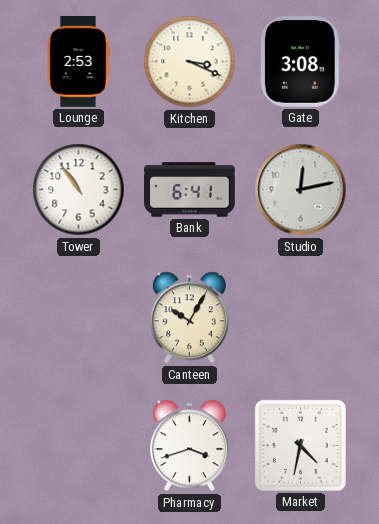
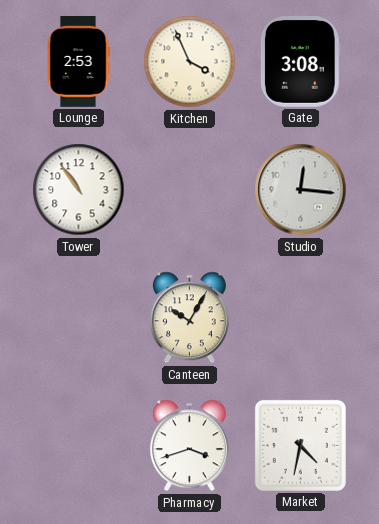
Kitchen: 3:19 -> 3:56 (190, 62)
Bank: 6:41 -> none (190, 190)
Studio: 12:13 -> 12:16 (301, 190)
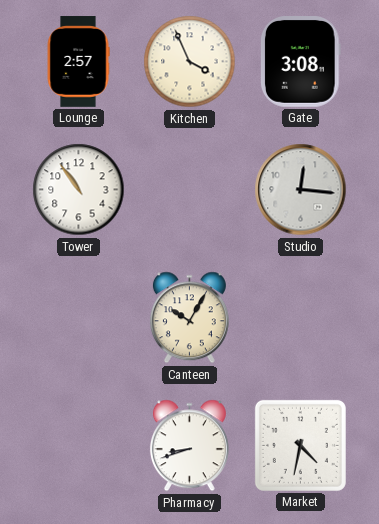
Lounge: 2:53 -> 2:57 (78, 62)
Pharmacy: 3:42 -> 8:42 (189, 446)
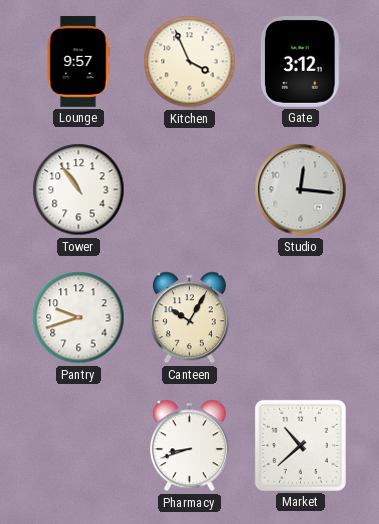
Lounge: 2:57 -> 9:57 (78, 62)
Gate: 3:08 -> 3:12 (300, 62)
Pantry: none -> 9:42 (79, 318)
Market: 4:32 -> 10:38 (300, 445)
